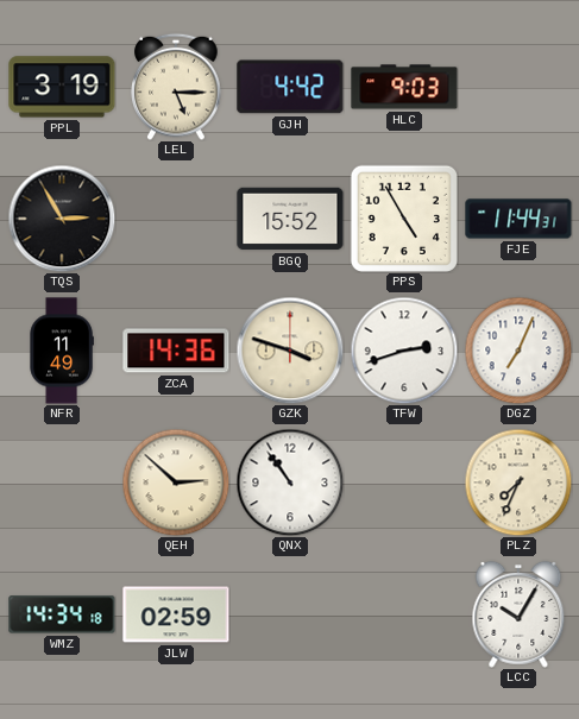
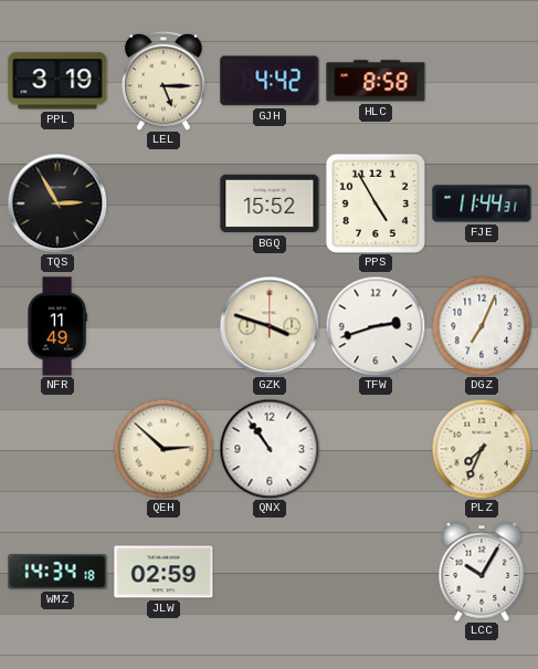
HLC: 9:03 -> 8:58 (376, 81)
ZCA: 14:36 -> none (176, 351)
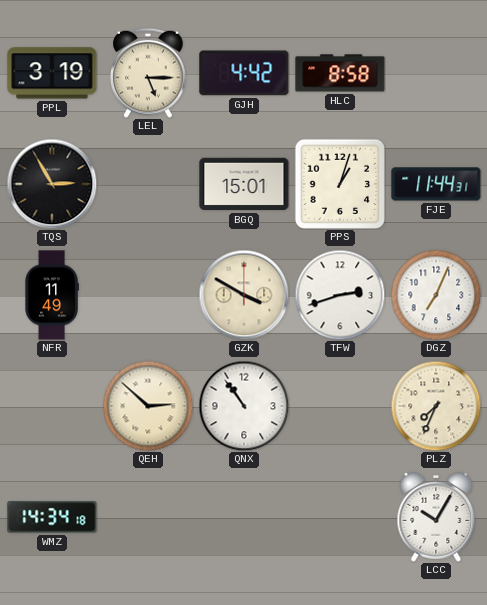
BGQ: 15:52 -> 15:01 (244, 184)
PPS: 4:55 -> 1:03 (340, 184)
GZK: 3:48 -> 3:50 (244, 295)
JLW: 02:59 -> none (163, 572)
